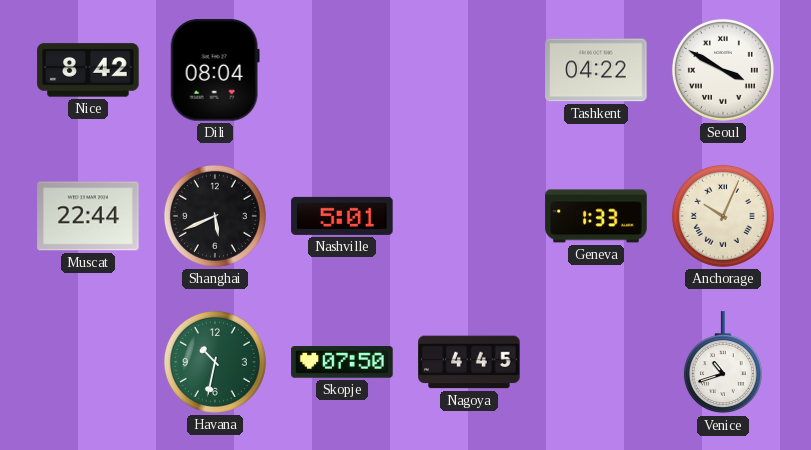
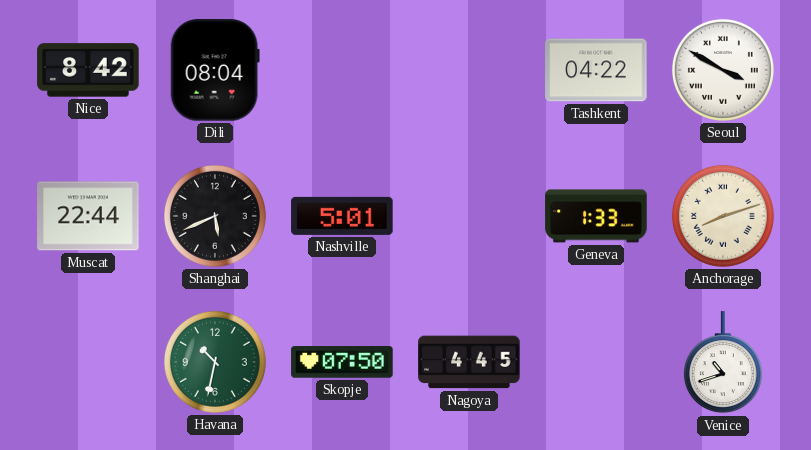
Anchorage: 10:04 -> 8:12 (723, 216)
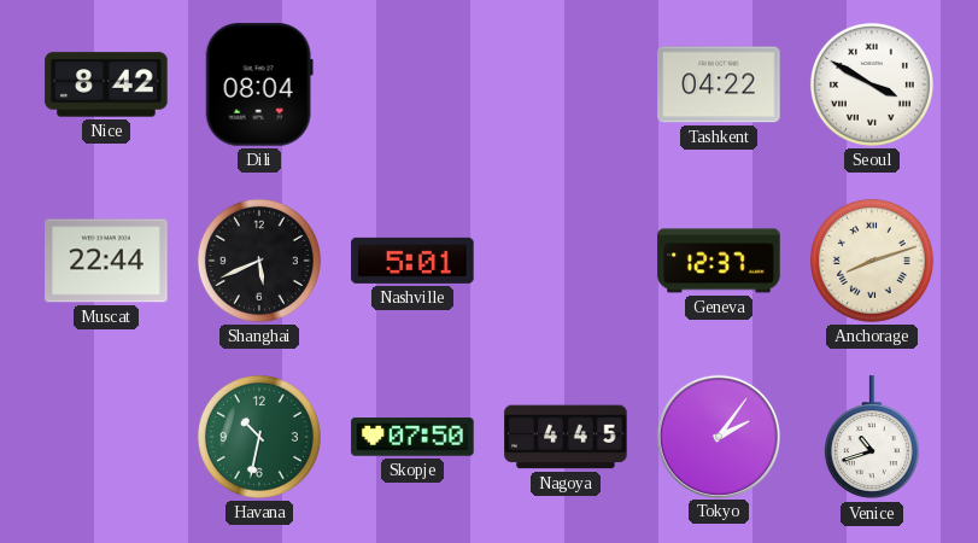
Geneva: 1:33 -> 12:37 (719, 261)
Tokyo: none -> 2:06 (718, 436)
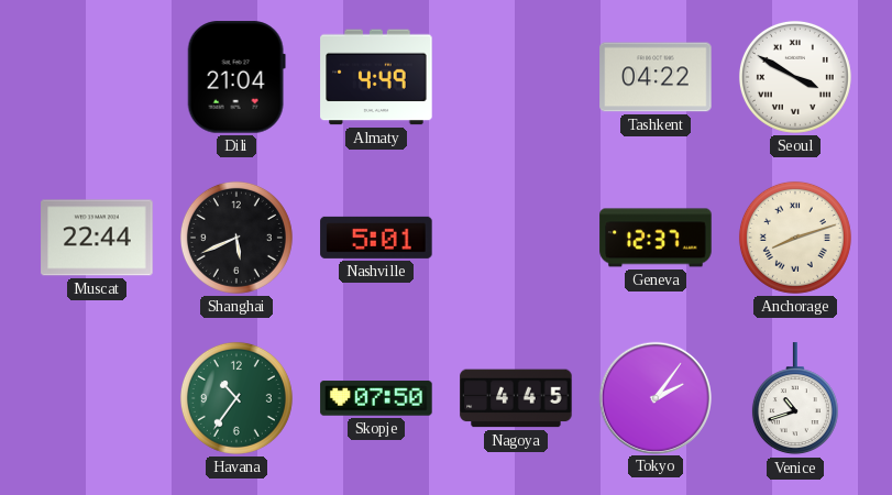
Nice: 8:42 -> none (106, 84)
Dili: 08:04 -> 21:04 (236, 77)
Almaty: none -> 4:49 (376, 77)
Havana: 10:32 -> 10:36 (236, 398)
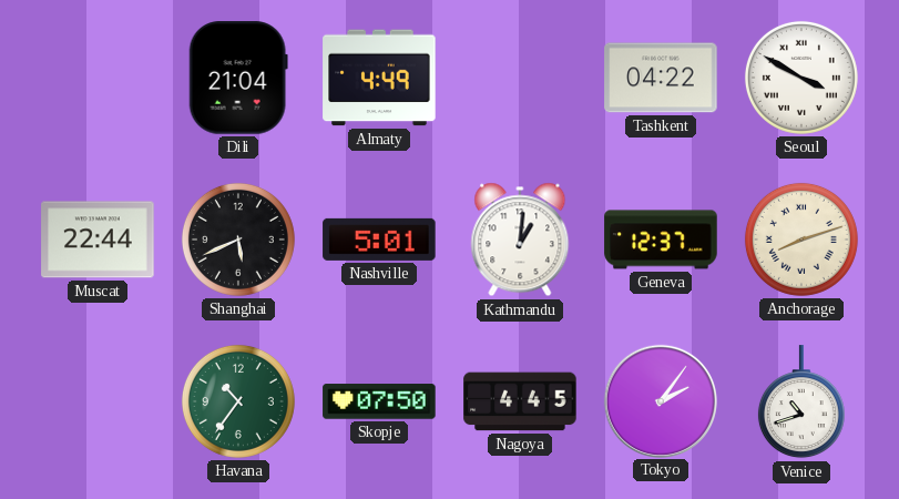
Kathmandu: none -> 1:01 (520, 240)
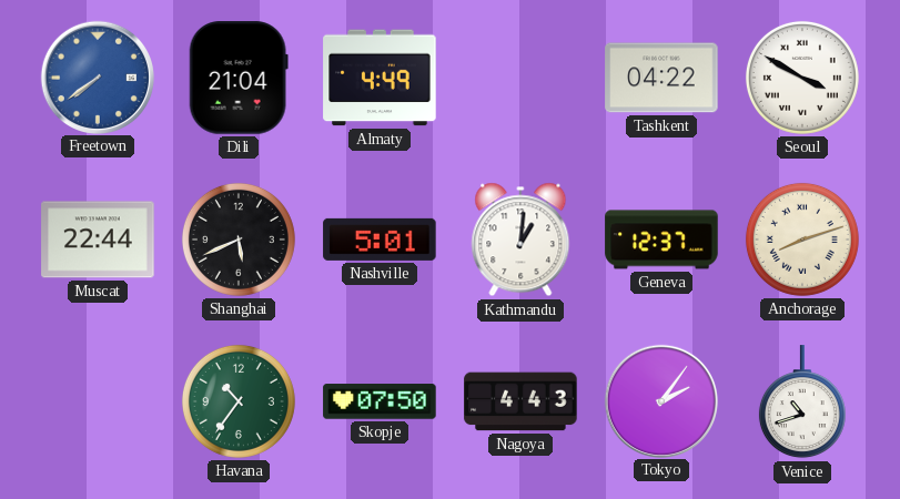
Freetown: none -> 7:39 (97, 77)
Nagoya: 4:45 -> 4:43 (520, 401)
